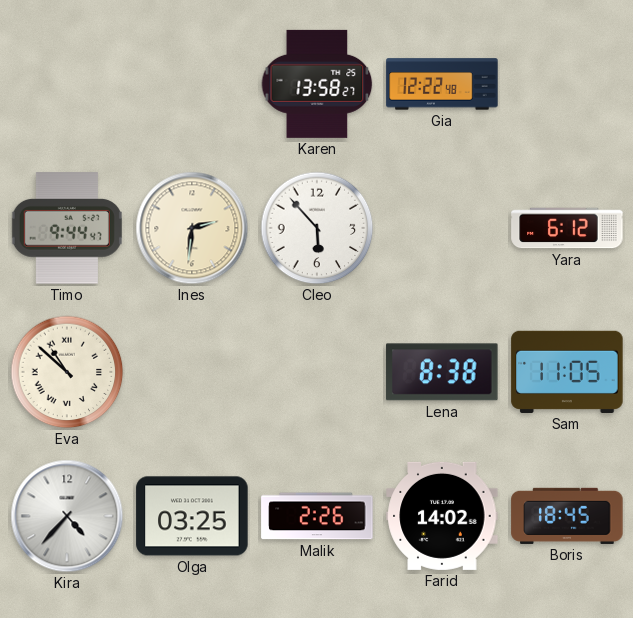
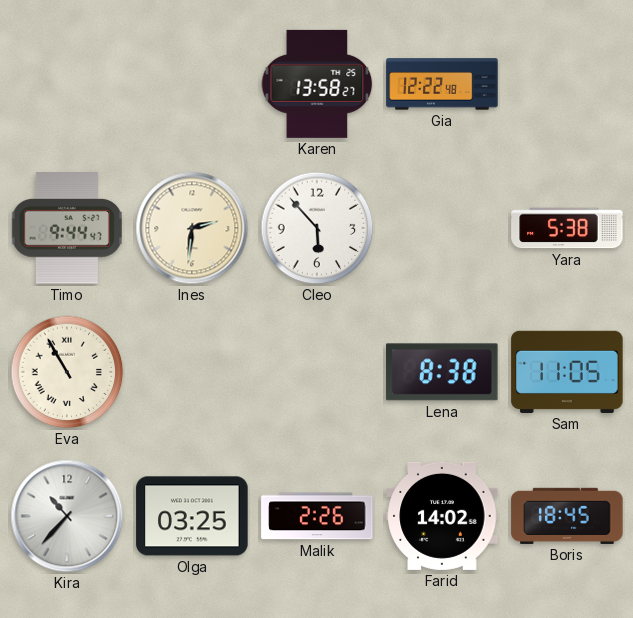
Yara: 6:12 -> 5:38 (567, 228)
Eva: 10:52 -> 10:55 (67, 372)
Kira: 4:37 -> 10:37 (67, 516)
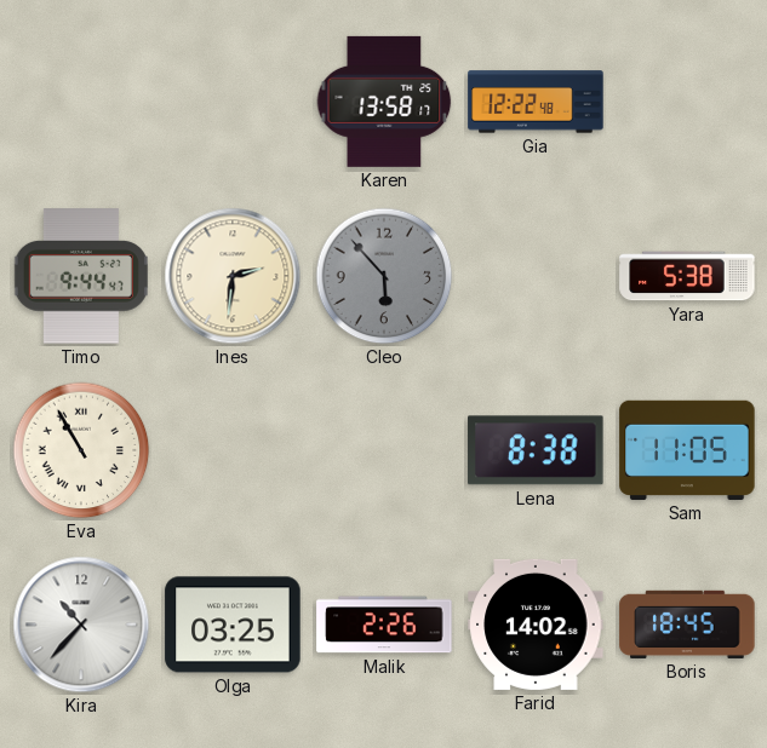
Karen: 13:58:27 -> 13:58:17 (384, 102)
Cleo dial: white -> grey (384, 276)
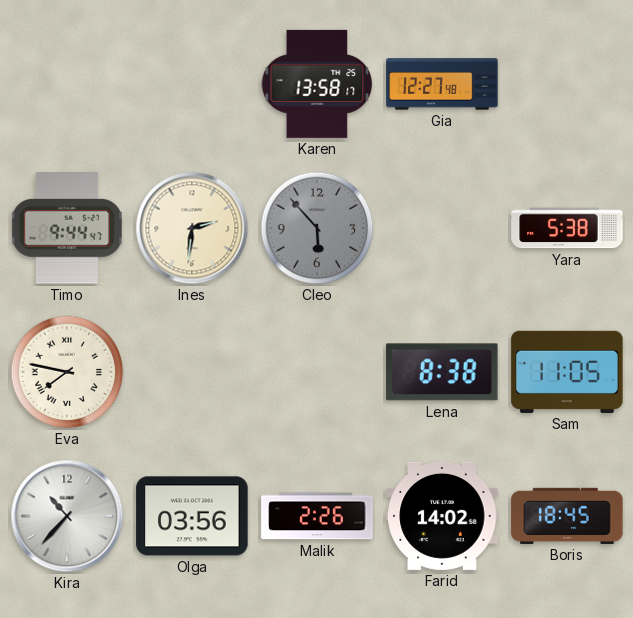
Gia: 12:22 -> 12:27 (442, 84)
Eva: 10:55 -> 7:47 (67, 372)
Olga: 03:25 -> 03:56 (192, 516)
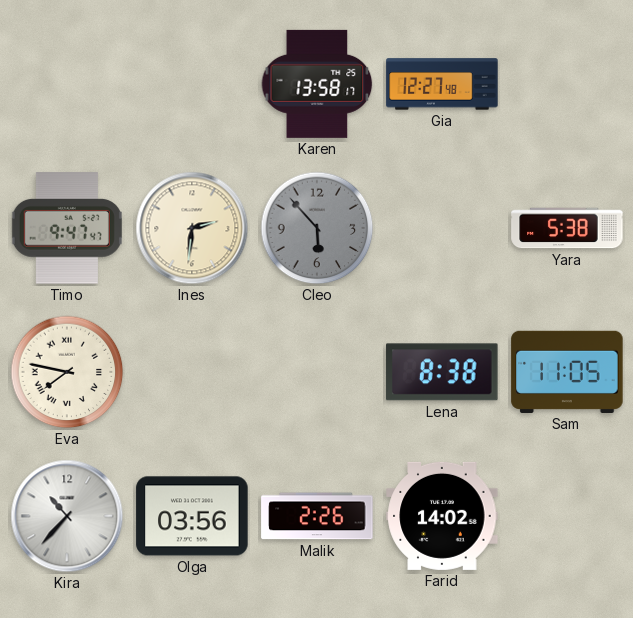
Timo: 9:44 -> 9:47 (67, 228)
Boris: 18:45 -> none (567, 516)
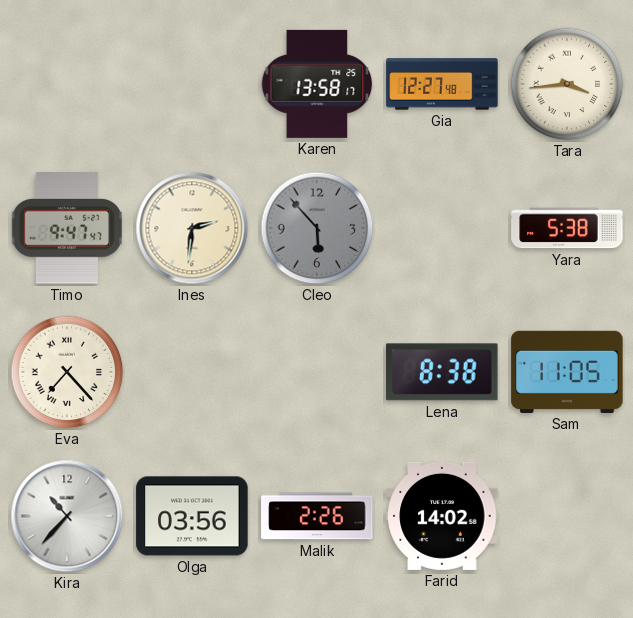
Tara: none -> 3:44 (567, 84)
Eva: 7:47 -> 7:23 (67, 372)
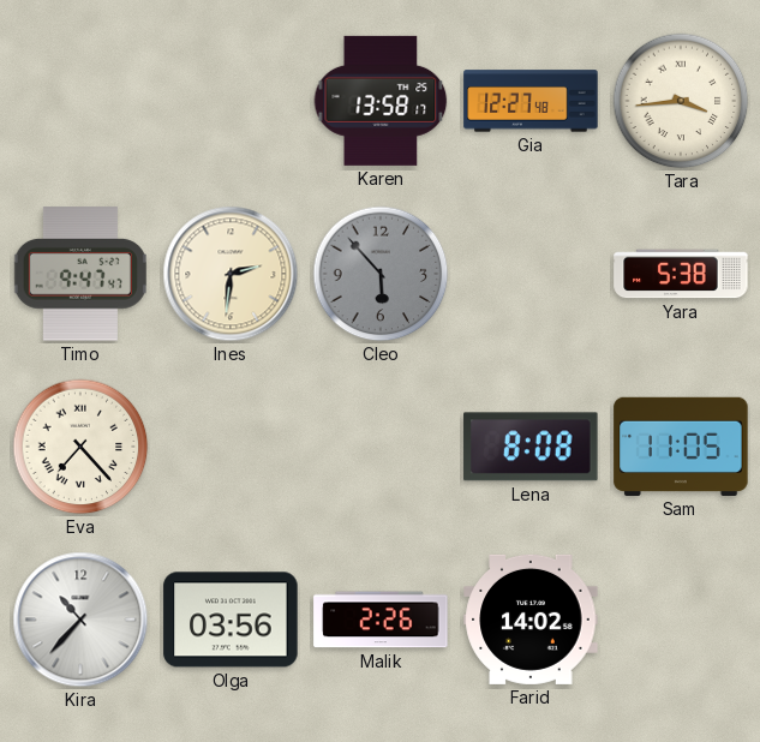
Lena: 8:38 -> 8:08 (531, 447)
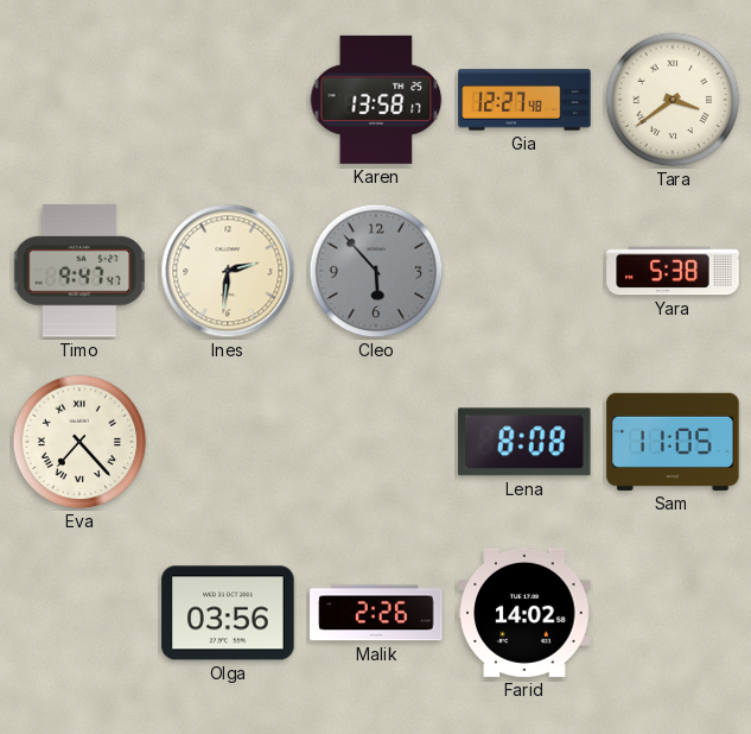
Tara: 3:44 -> 3:39 (673, 100)
Kira: 10:37 -> none (80, 620)
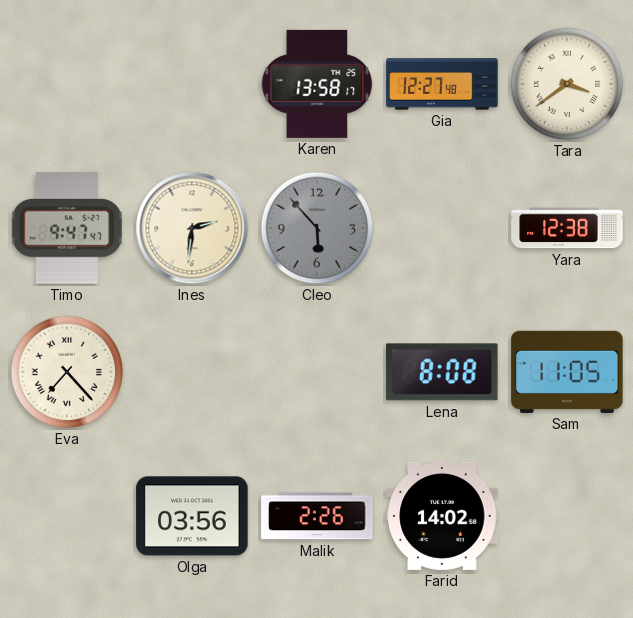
Yara: 5:38 -> 12:38 (567, 228)
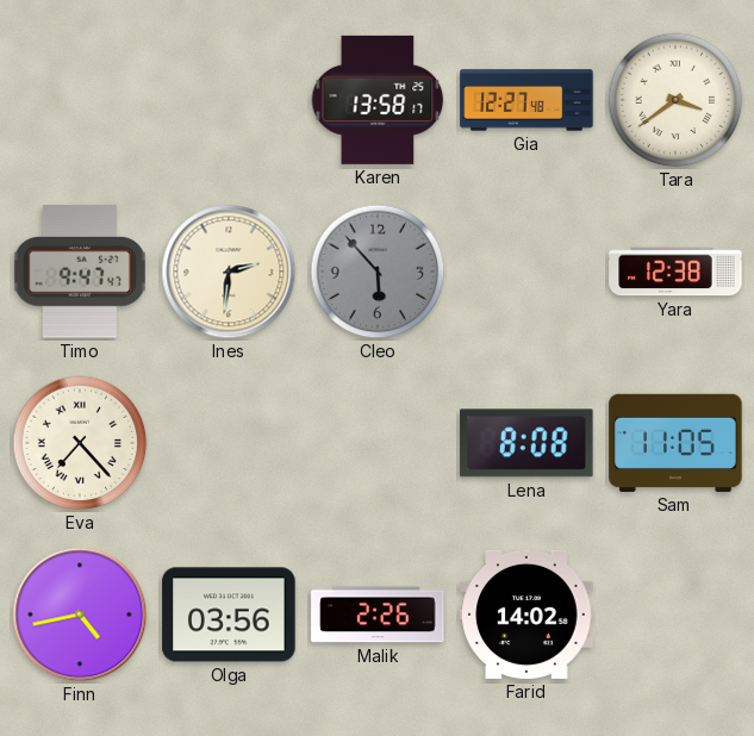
Finn: none -> 4:43 (80, 615)
